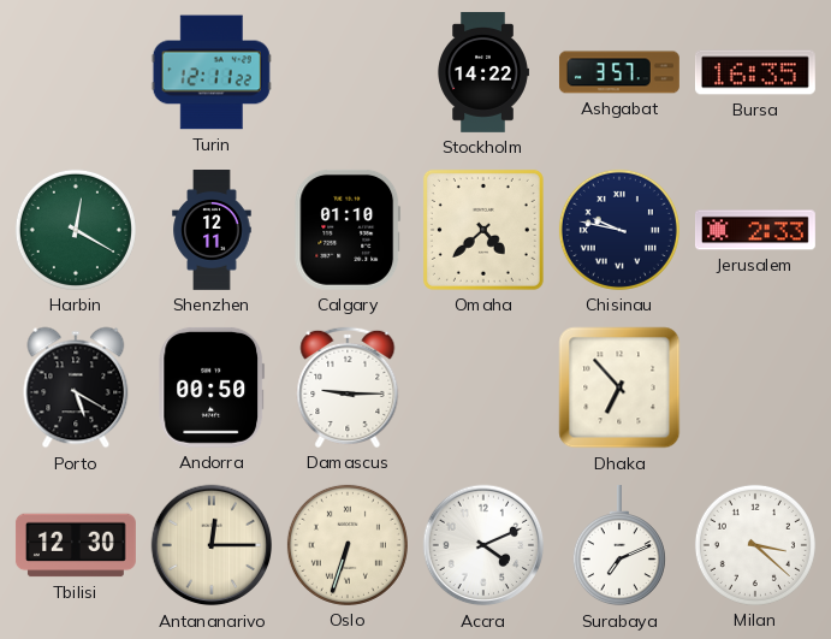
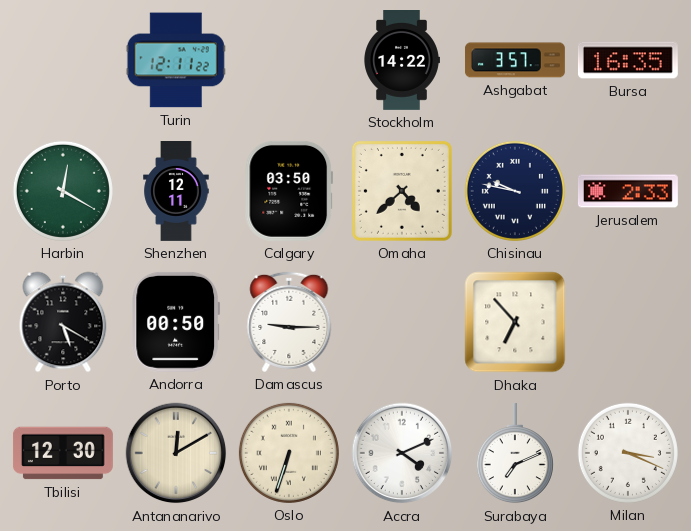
Calgary: 01:10 -> 03:50 (289, 191)
Antananarivo: 12:15 -> 12:10 (176, 453)
Milan: 3:22 -> 3:19 (628, 453)
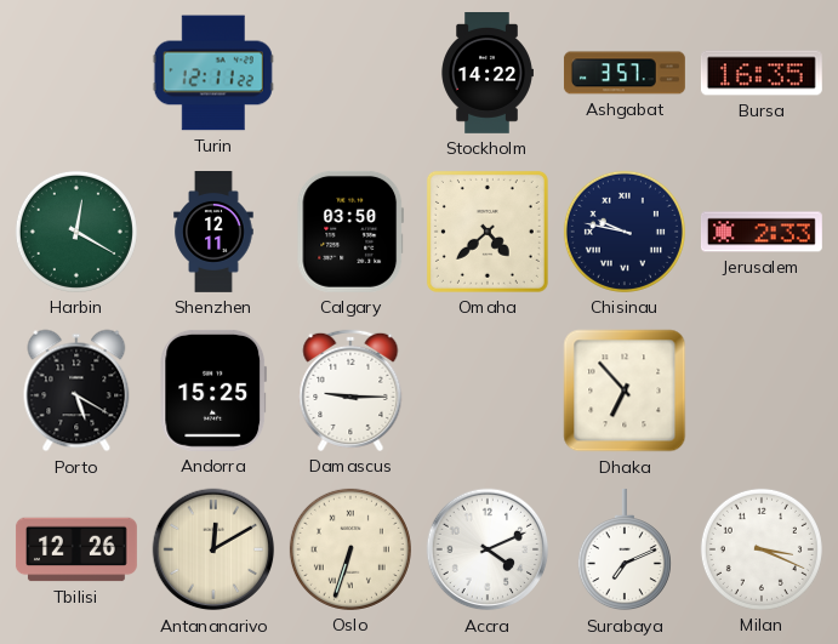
Andorra: 00:50 -> 15:25 (213, 391)
Tbilisi: 12:30 -> 12:26 (76, 549)
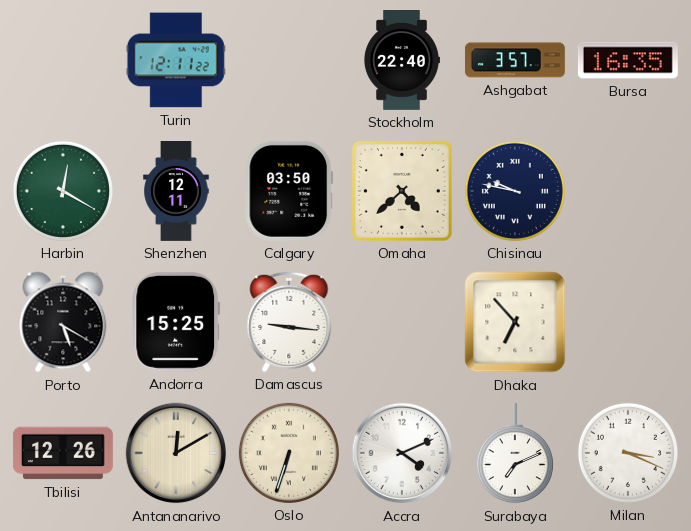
Stockholm: 14:22 -> 22:40 (402, 61)
Jerusalem: 2:33 -> none (762, 232)
Damascus: 9:15 -> 9:16 (289, 322)
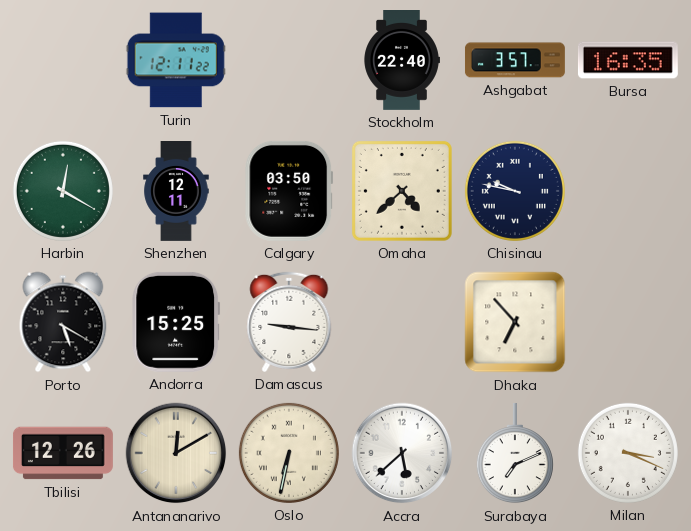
Oslo: 6:33 -> 6:32 (289, 453)
Accra: 4:11 -> 5:38 (402, 453)
